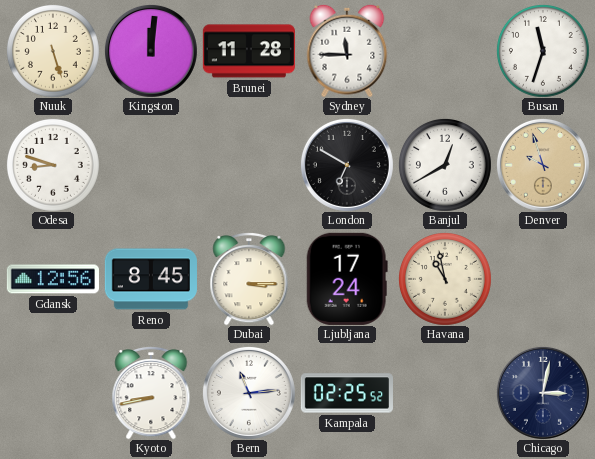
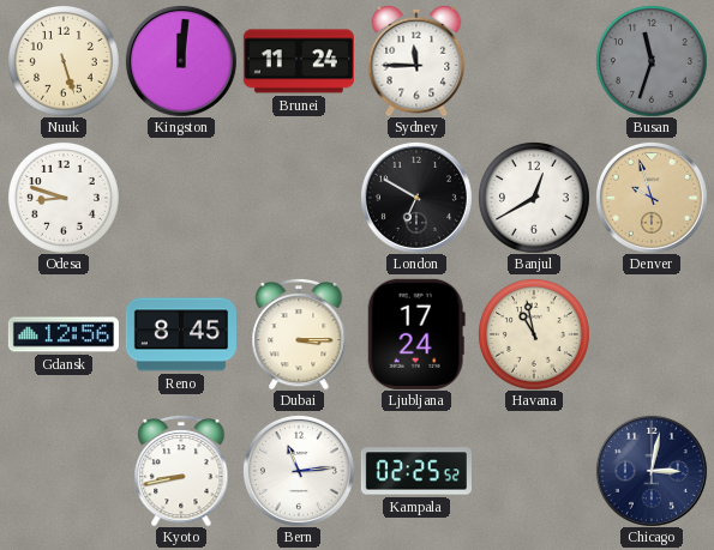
Brunei: 11:28 -> 11:24 (299, 61)
Busan dial: white -> grey (652, 61)
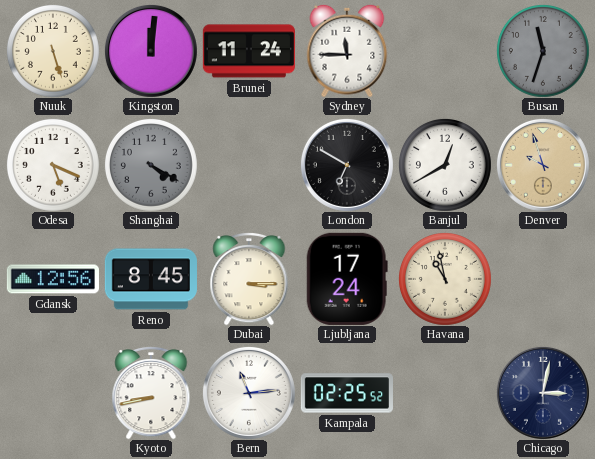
Odesa: 8:48 -> 5:19 (53, 165)
Shanghai: none -> 4:20 (151, 165)
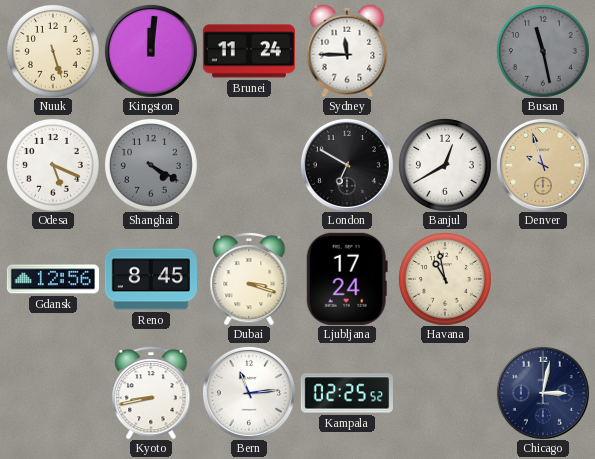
Busan: 11:33 -> 11:28 (543, 51)
Dubai: 3:15 -> 3:18 (249, 279)
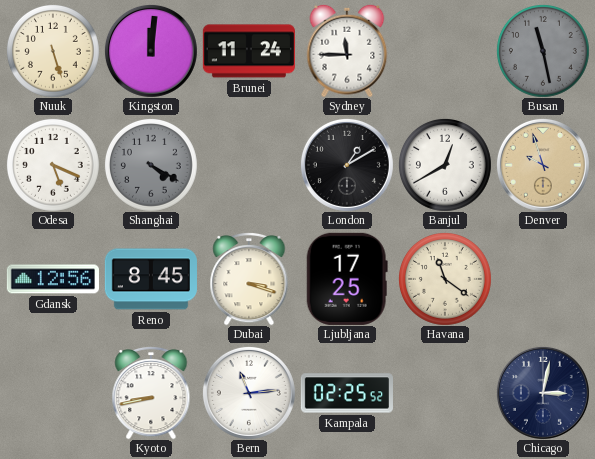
London: 6:50 -> 1:10 (347, 165)
Ljubljana: 17:24 -> 17:25 (347, 279)
Havana: 10:58 -> 11:21 (445, 279)
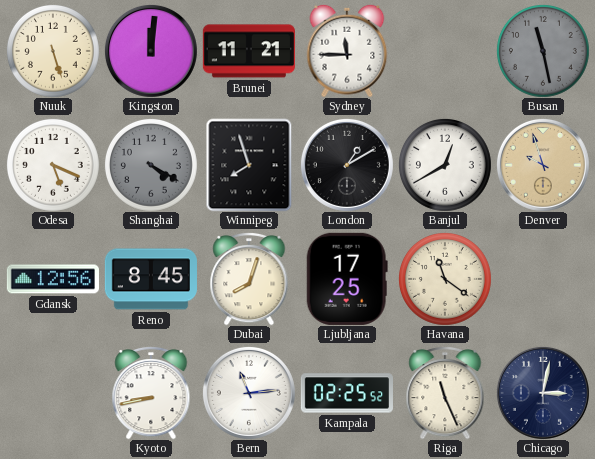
Brunei: 11:24 -> 11:21 (249, 51)
Winnipeg: none -> 7:57 (249, 165)
Dubai: 3:18 -> 8:03 (249, 279)
Riga: none -> 11:26 (445, 393)
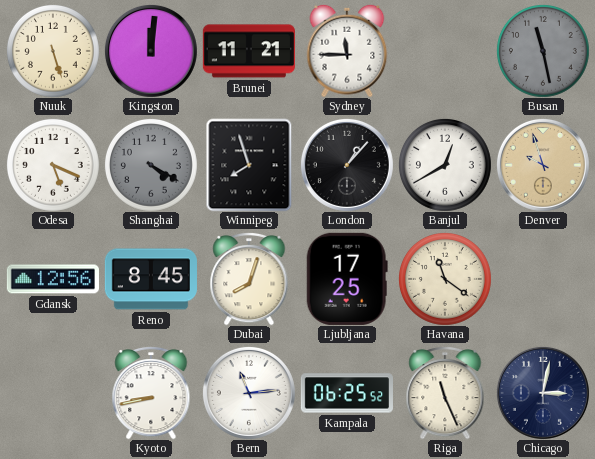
London: 1:10 -> 1:07 (347, 165)
Kampala: 02:25 -> 06:25 (347, 393)
